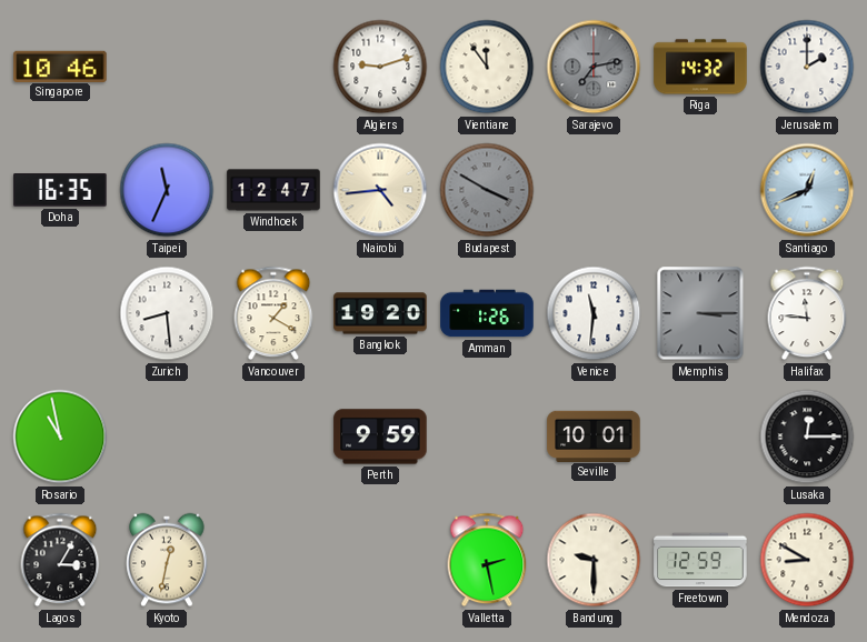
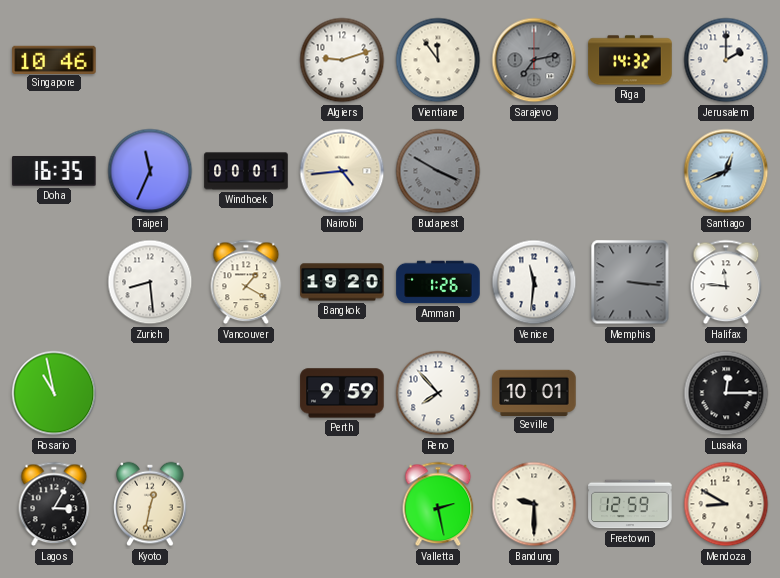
Windhoek: 12:47 -> 00:01 (246, 171)
Memphis: 3:15 -> 3:16 (630, 282)
Reno: none -> 7:53 (438, 393)
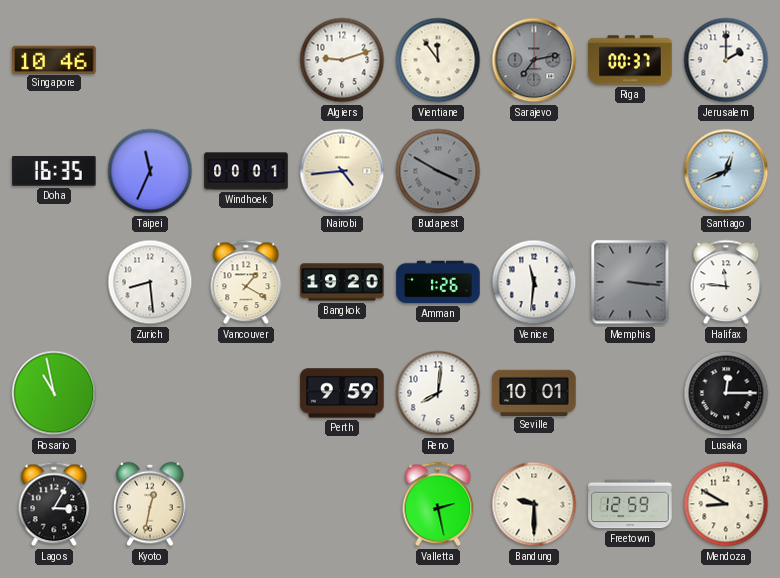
Riga: 14:32 -> 00:37 (630, 60)
Reno: 7:53 -> 8:01 (438, 393)
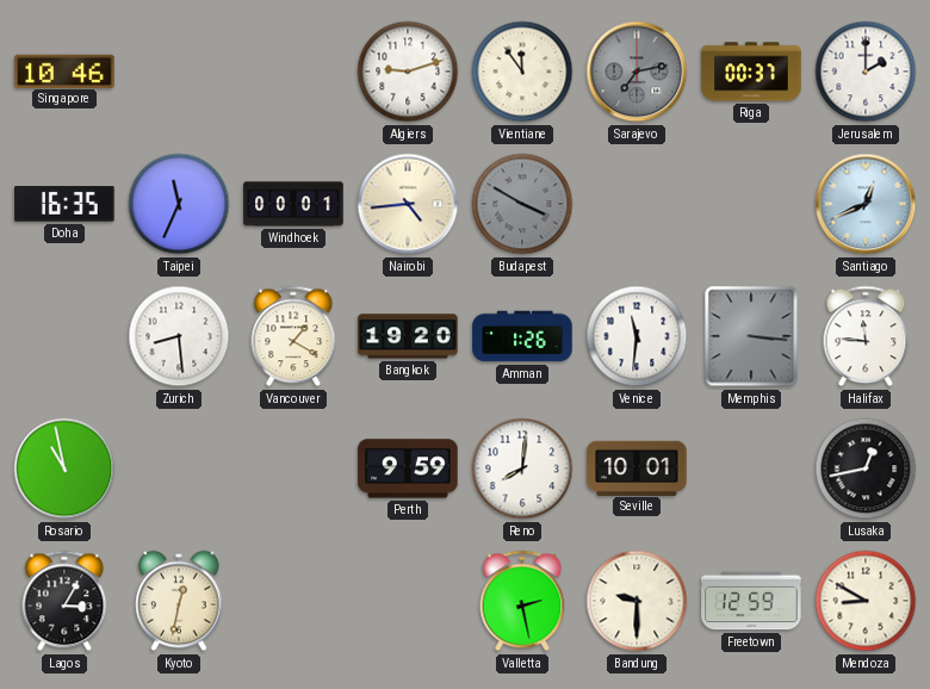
Lusaka: 12:15 -> 12:43 (866, 468)
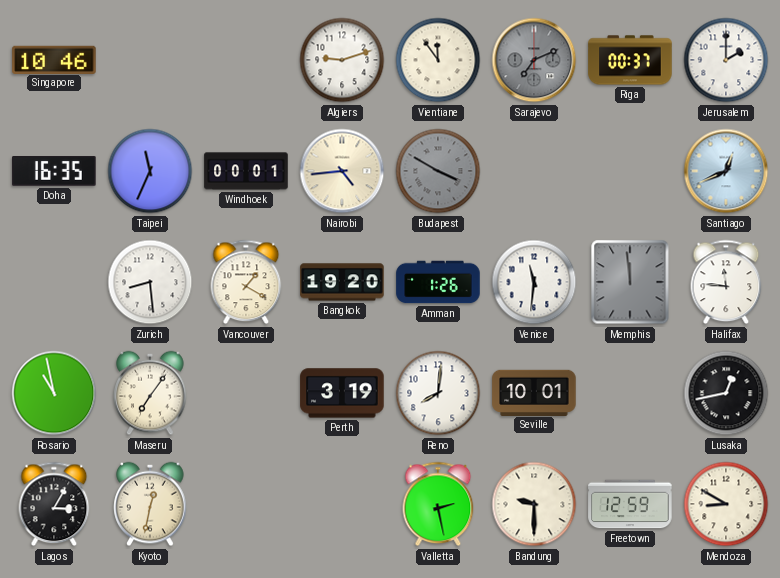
Sarajevo: 7:13 -> 7:11 (534, 60)
Memphis: 3:16 -> 11:59 (630, 282)
Maseru: none -> 7:06 (150, 393)
Perth: 9:59 -> 3:19 (342, 393)
